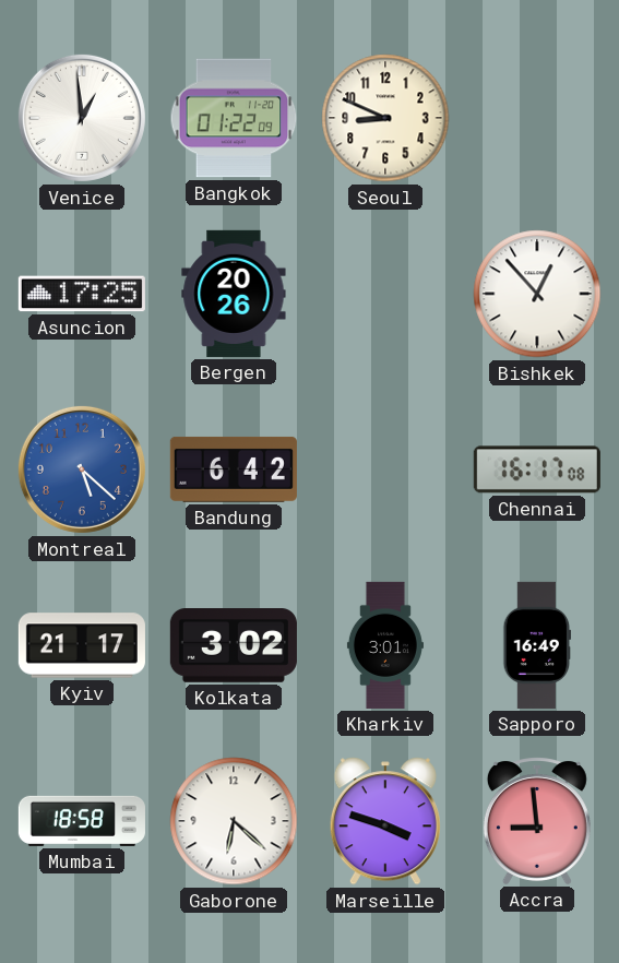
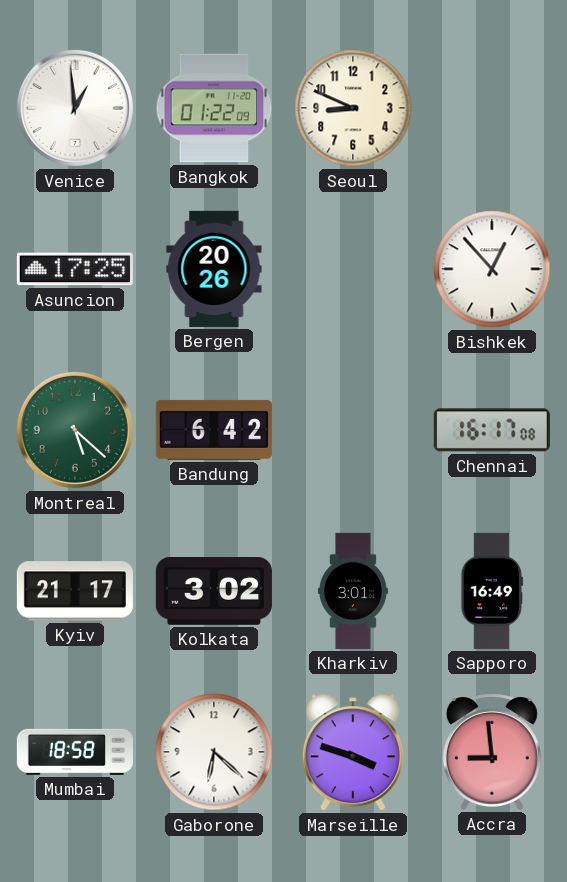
Montreal dial: blue -> green (75, 430)
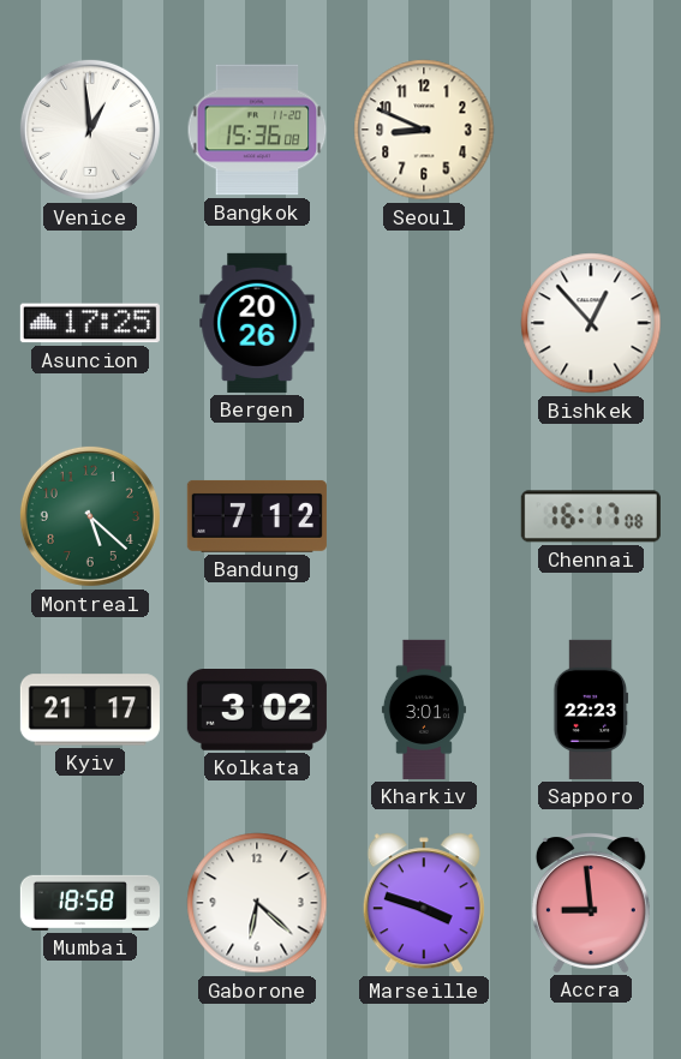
Bangkok: 01:22 -> 15:36 (257, 130)
Bandung: 6:42 -> 7:12 (257, 516)
Sapporo: 16:49 -> 22:23 (591, 710)
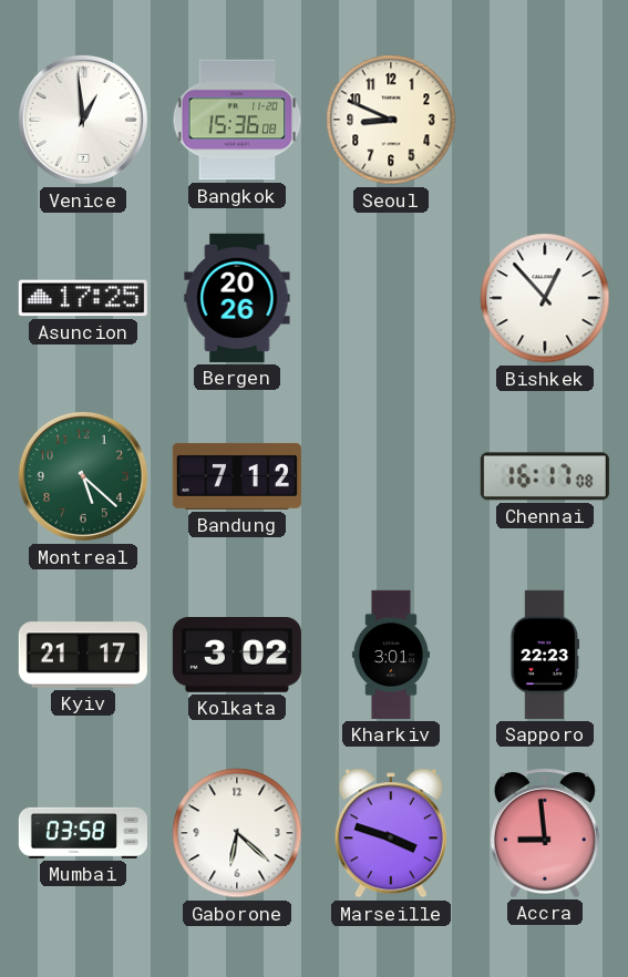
Mumbai: 18:58 -> 03:58 (83, 833)
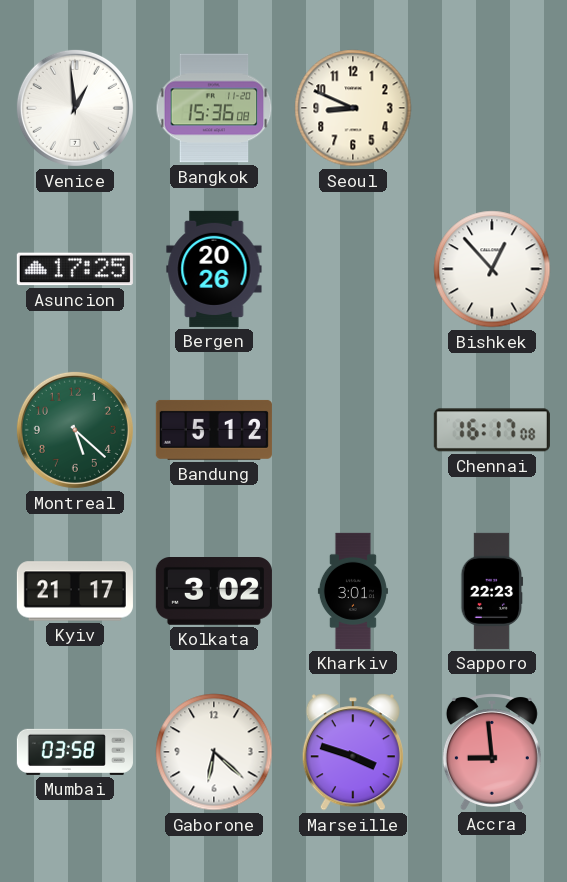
Bandung: 7:12 -> 5:12 (214, 430)
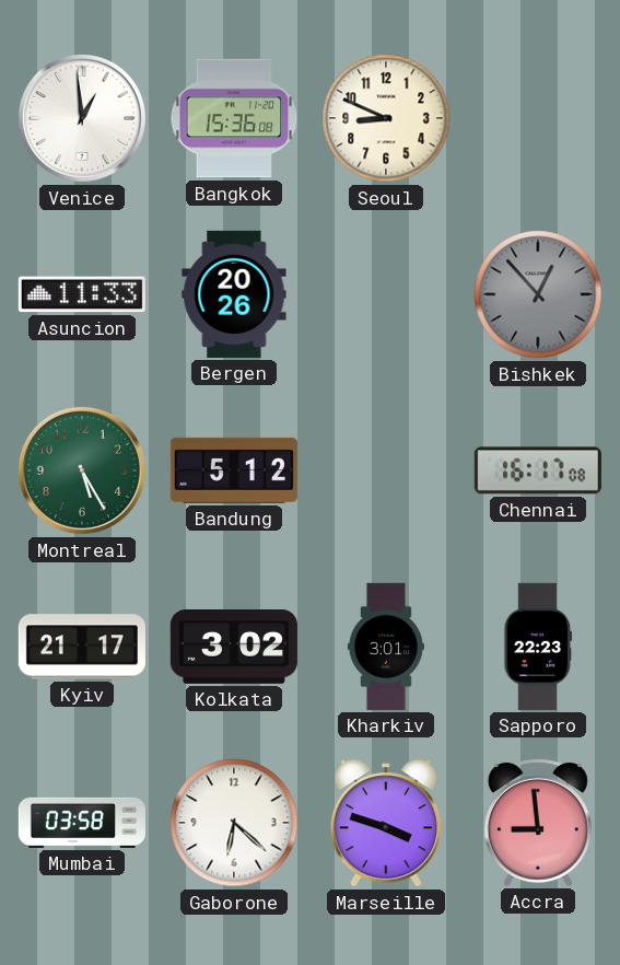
Asuncion: 17:25 -> 11:33 (82, 294)
Bishkek dial: white -> grey (538, 294)
Montreal: 5:22 -> 5:25 (82, 470)
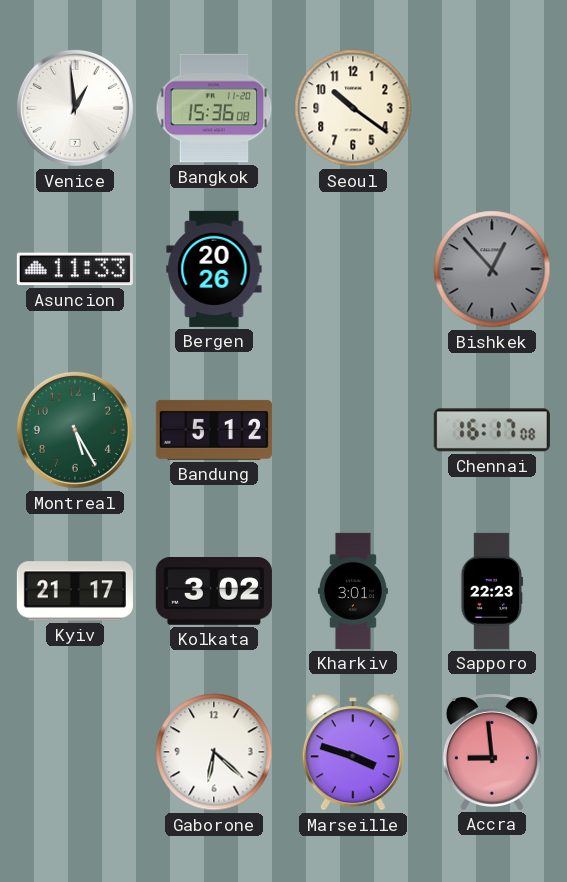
Seoul: 8:49 -> 10:21 (353, 108)
Mumbai: 03:58 -> none (82, 823)
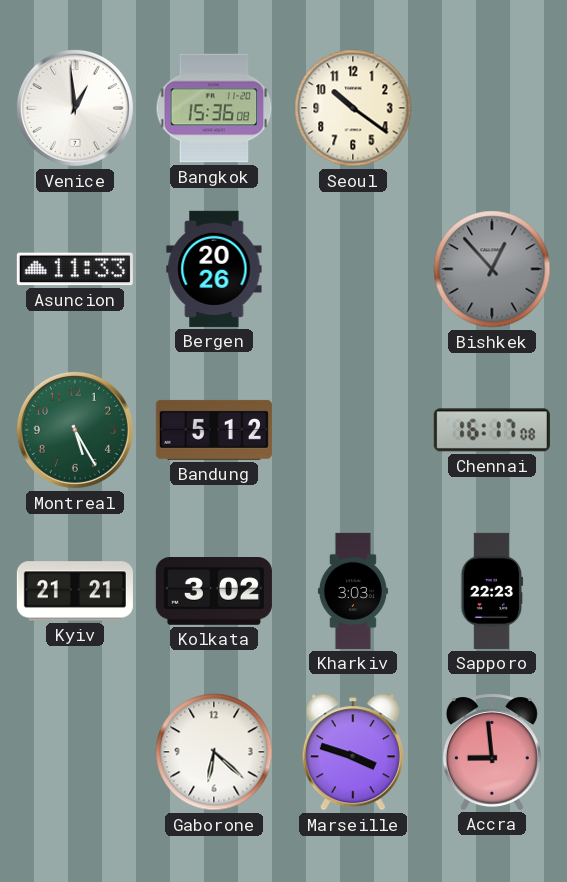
Kyiv: 21:17 -> 21:21 (75, 591)
Kharkiv: 3:01 -> 3:03 (353, 591)
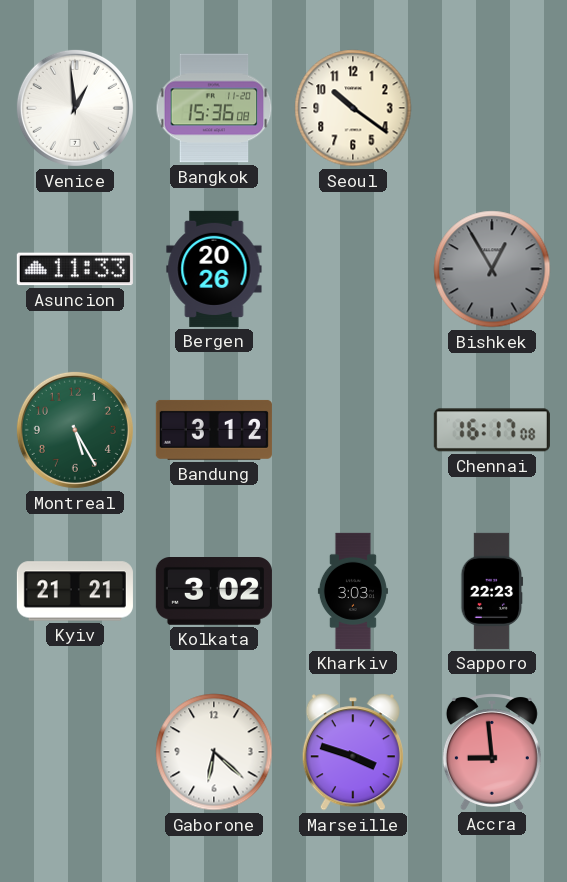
Bishkek: 12:53 -> 12:55 (492, 269)
Bandung: 5:12 -> 3:12 (214, 430)
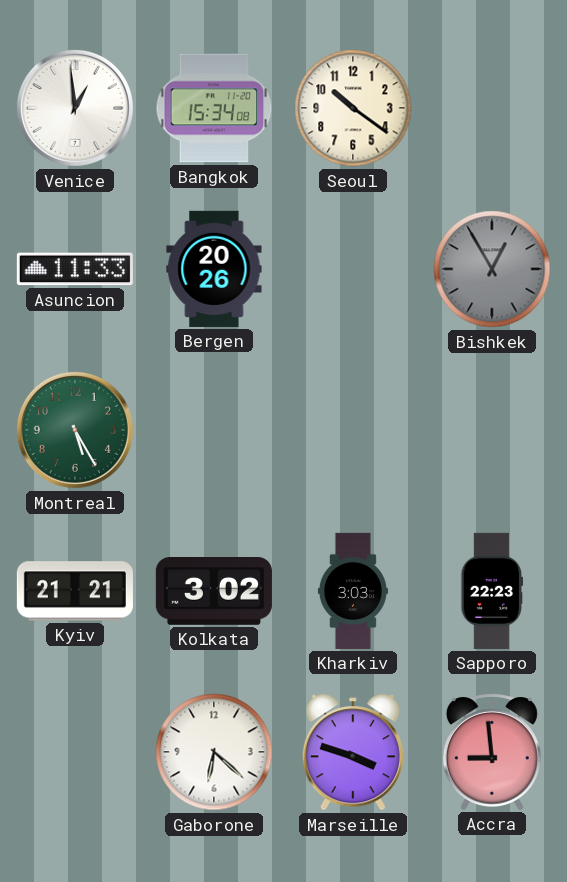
Bangkok: 15:36 -> 15:34 (214, 108)
Bandung: 3:12 -> none (214, 430)
Chennai: 16:17 -> none (492, 430)
